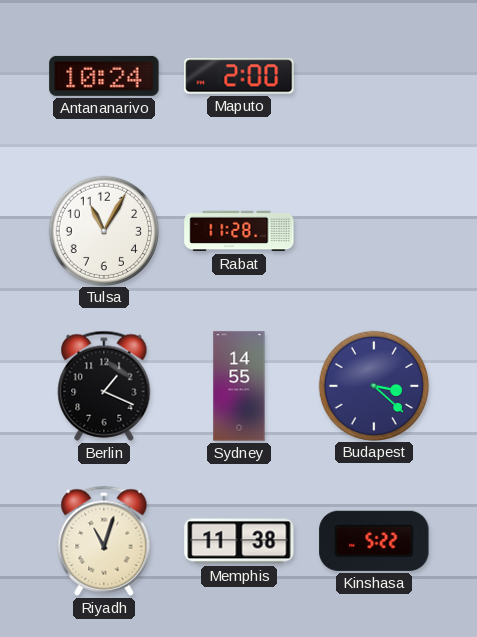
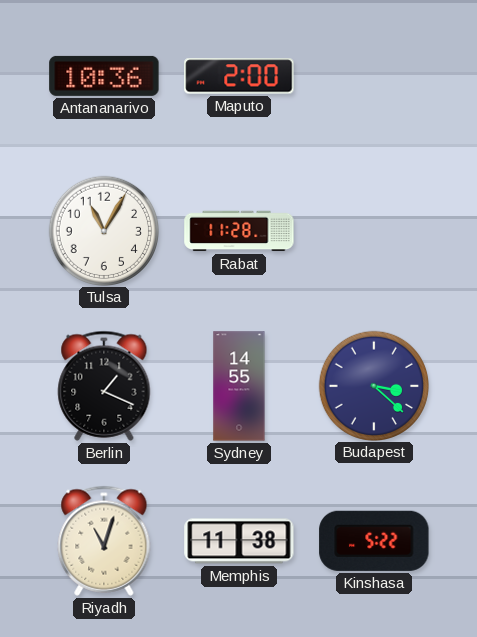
Antananarivo: 10:24 -> 10:36 (104, 76)
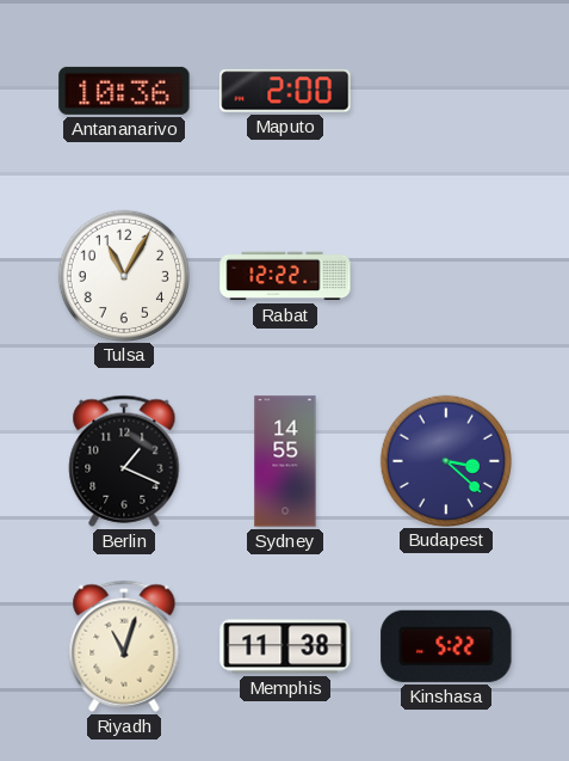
Rabat: 11:28 -> 12:22 (285, 276)
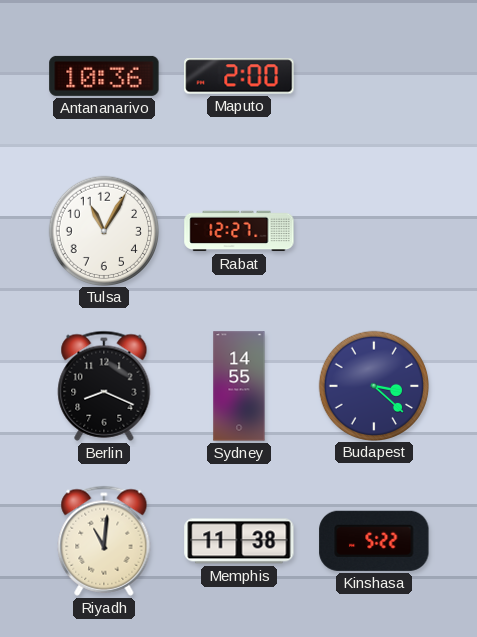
Rabat: 12:22 -> 12:27 (239, 231)
Berlin: 1:19 -> 8:19 (104, 386)
Riyadh: 11:03 -> 11:01 (104, 541)
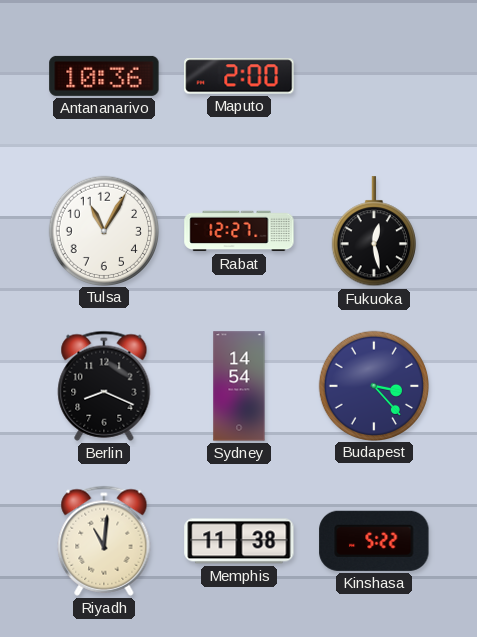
Fukuoka: none -> 12:28 (374, 232)
Sydney: 14:55 -> 14:54 (239, 386)
Budapest: 3:22 -> 3:23 (373, 385)
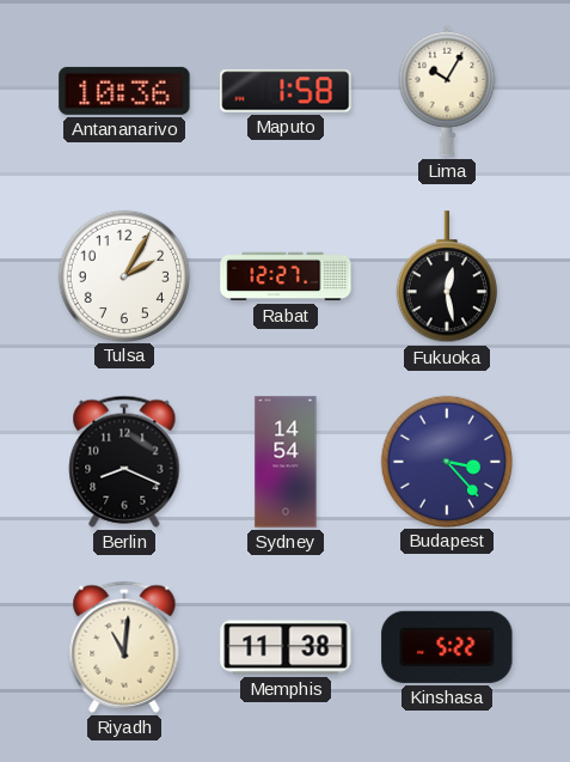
Maputo: 2:00 -> 1:58 (286, 91)
Lima: none -> 10:05 (447, 91)
Tulsa: 11:05 -> 2:05 (123, 275)
